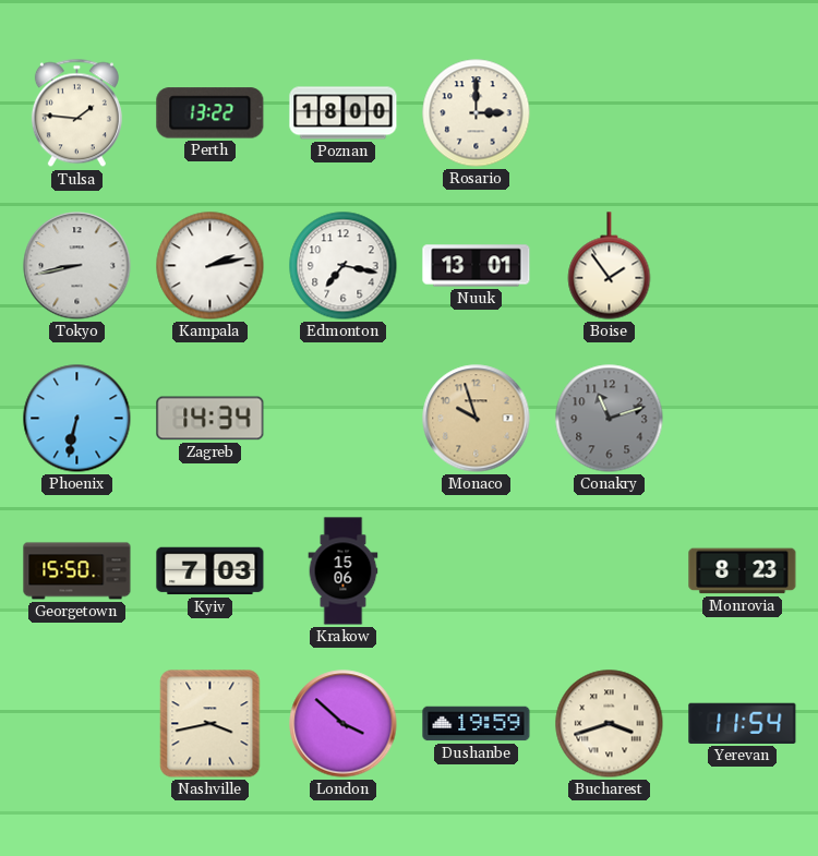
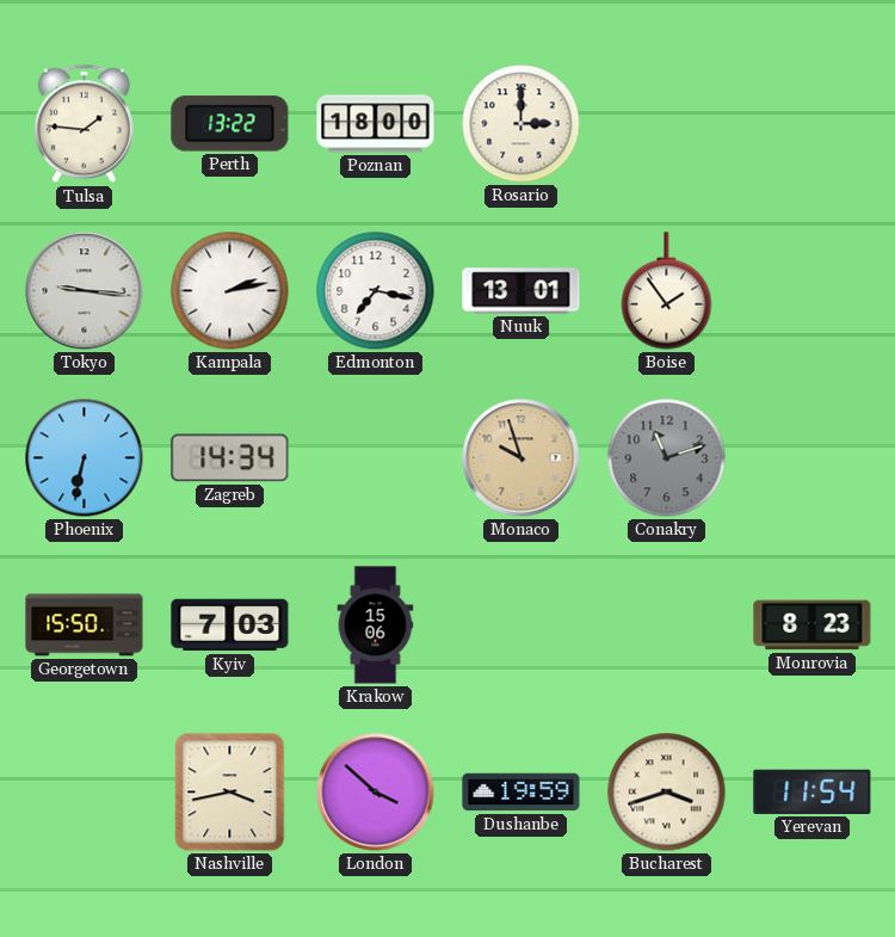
Tokyo: 8:43 -> 9:16 (85, 291)
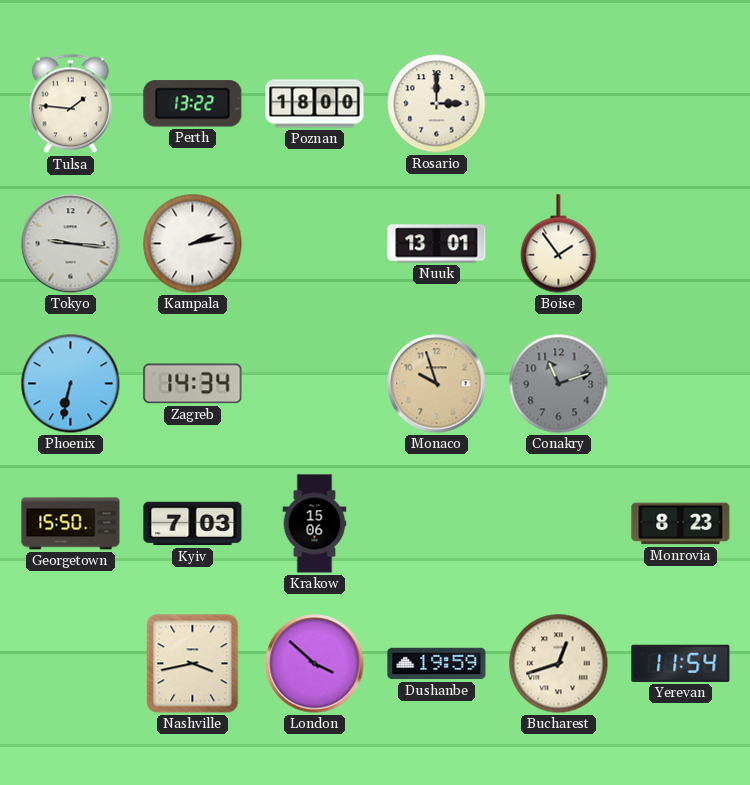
Edmonton: 7:17 -> none (376, 291)
Bucharest: 3:42 -> 12:42 (559, 664)
